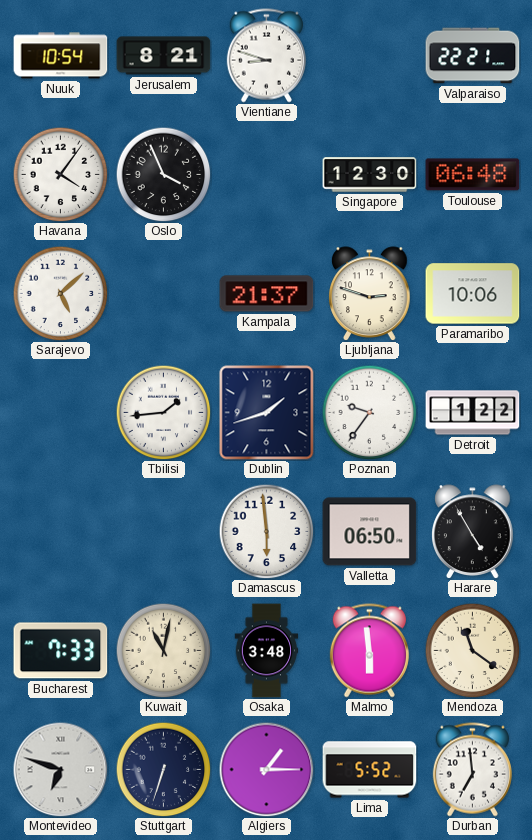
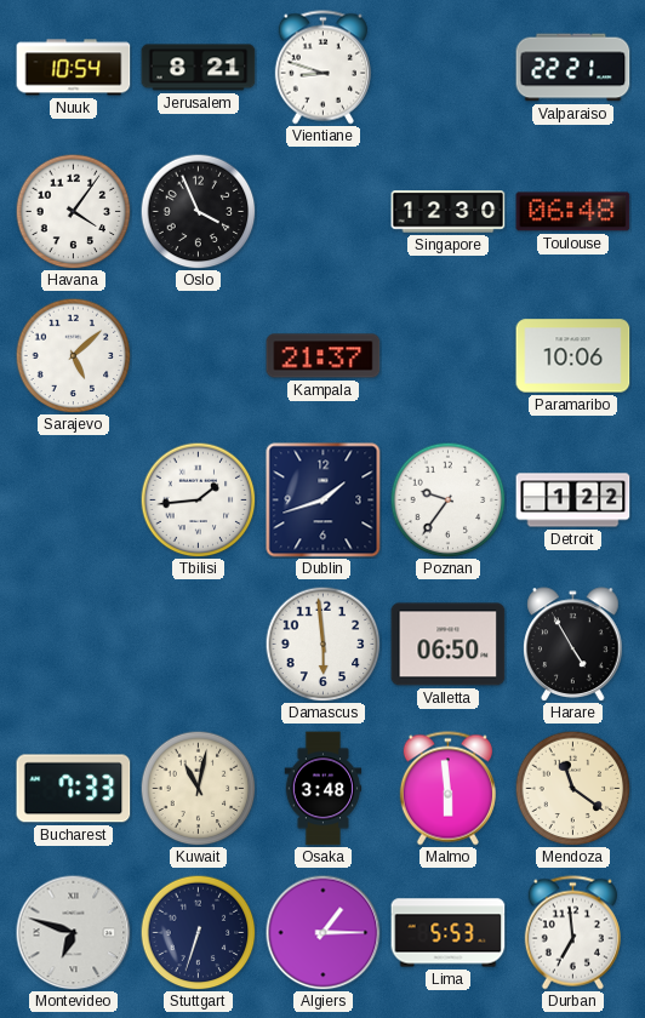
Ljubljana: 2:48 -> none (370, 294)
Lima: 5:52 -> 5:53 (449, 933)
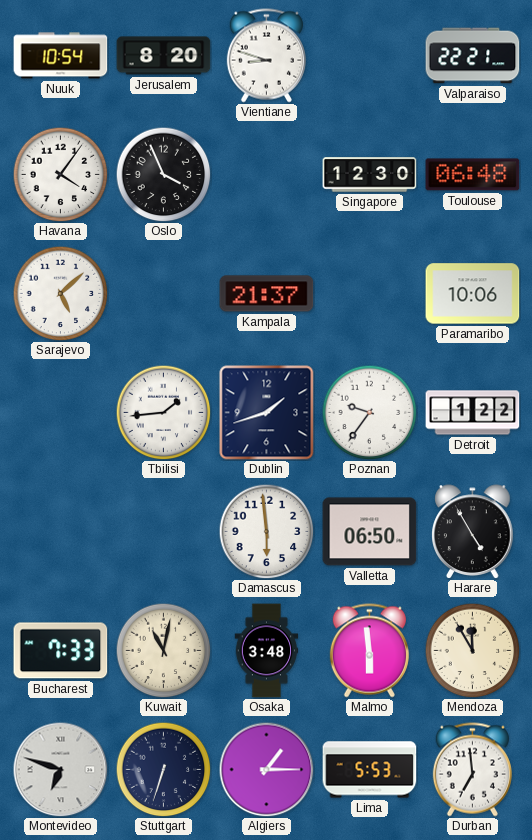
Jerusalem: 8:21 -> 8:20 (164, 56)
Mendoza: 11:21 -> 11:55 (472, 650)
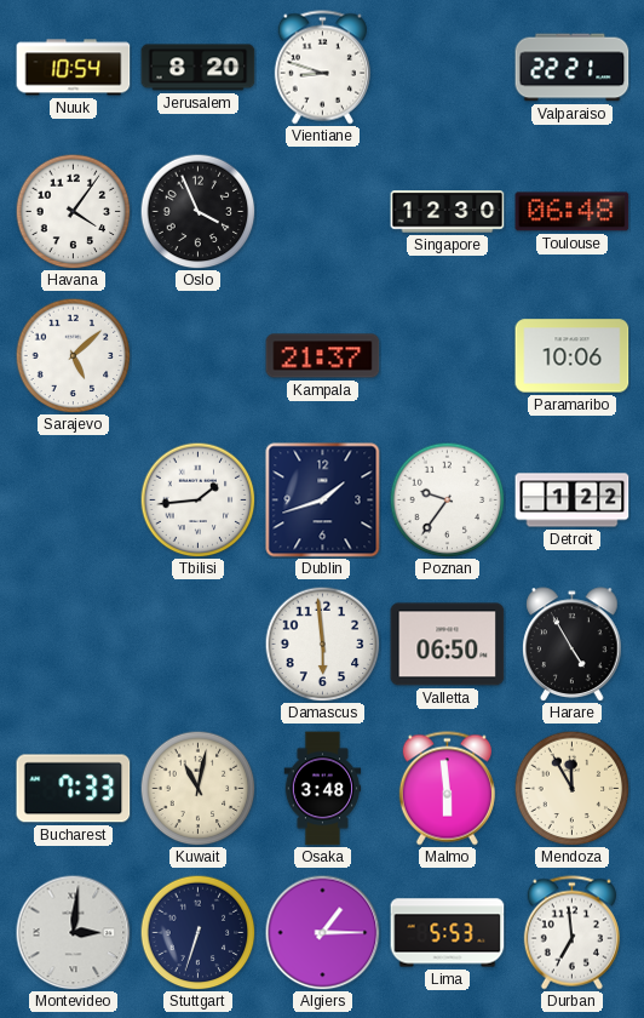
Montevideo: 6:48 -> 3:01 (73, 932)
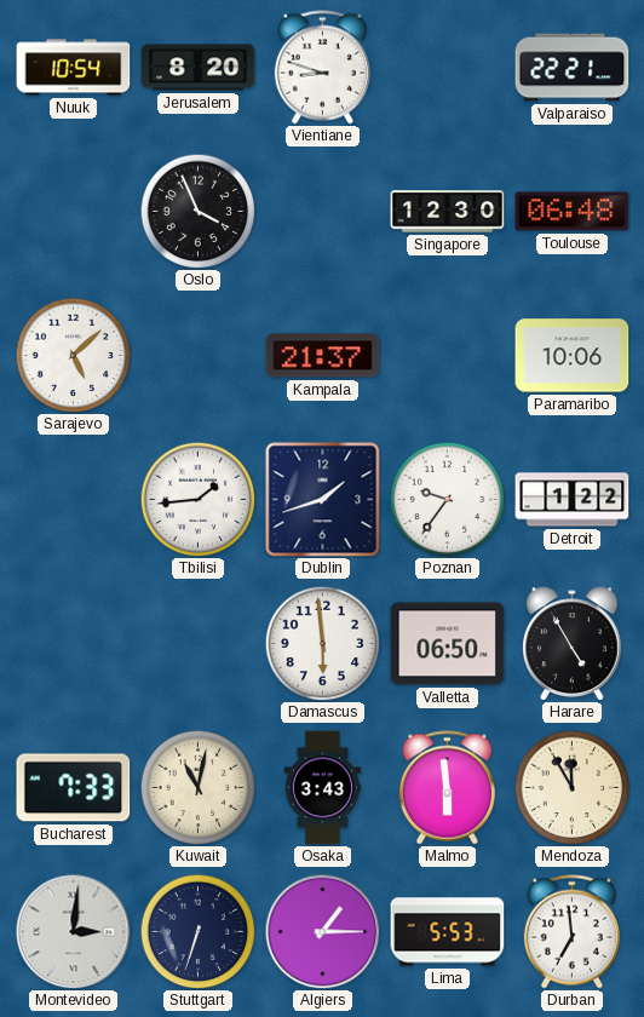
Havana: 4:06 -> none (73, 211)
Osaka: 3:48 -> 3:43 (323, 788)
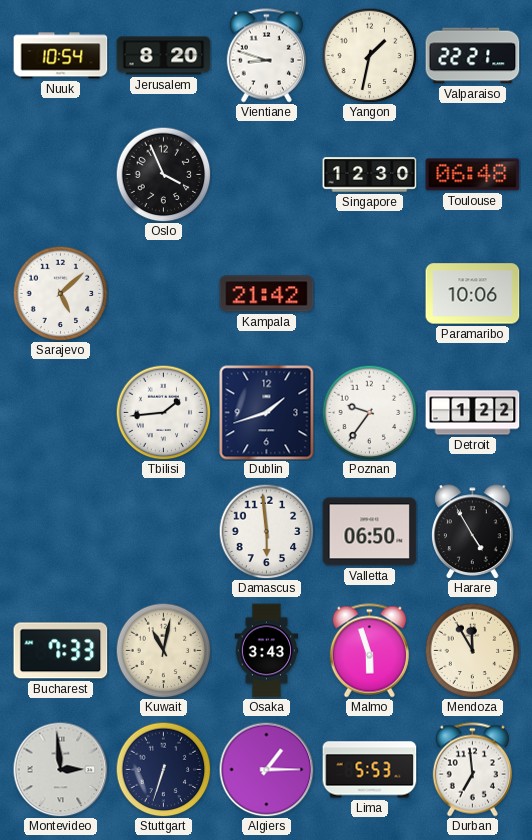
Yangon: none -> 1:32 (369, 55)
Kampala: 21:37 -> 21:42 (267, 294)
Malmo: 5:59 -> 5:57 (369, 651)
Montevideo: 3:01 -> 2:59 (60, 769)
